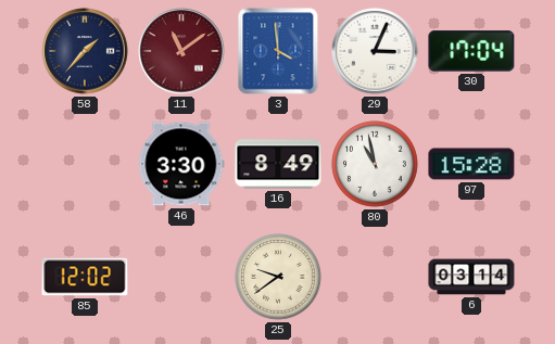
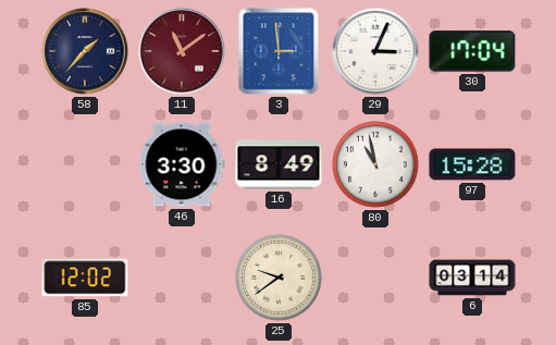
3: 3:59 -> 2:59 (279, 51)
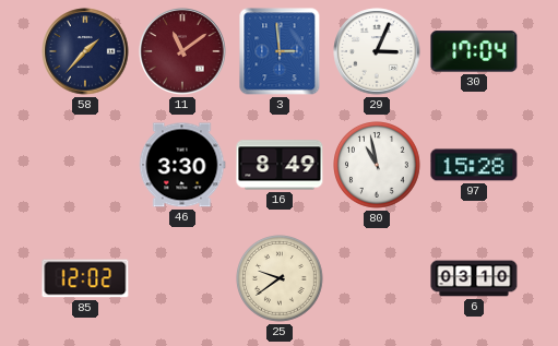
6: 03:14 -> 03:10 (474, 278)
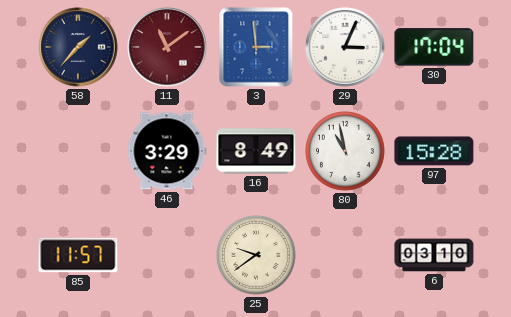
46: 3:30 -> 3:29 (167, 151)
85: 12:02 -> 11:57 (78, 255)
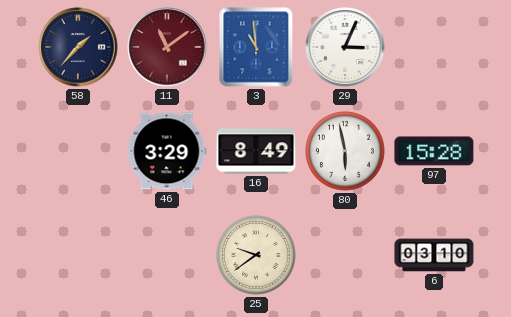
3: 2:59 -> 10:59 (256, 47)
30: 17:04 -> none (434, 47)
80: 10:58 -> 5:58 (346, 152)
85: 11:57 -> none (78, 255)
